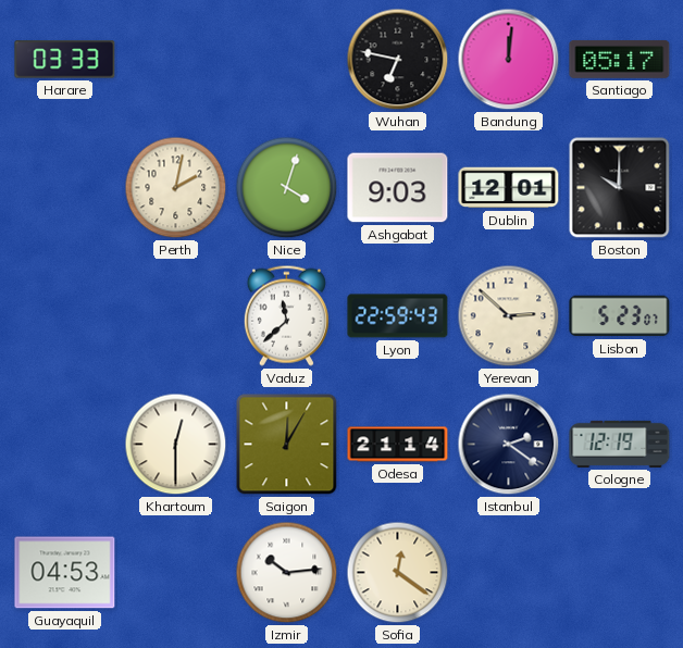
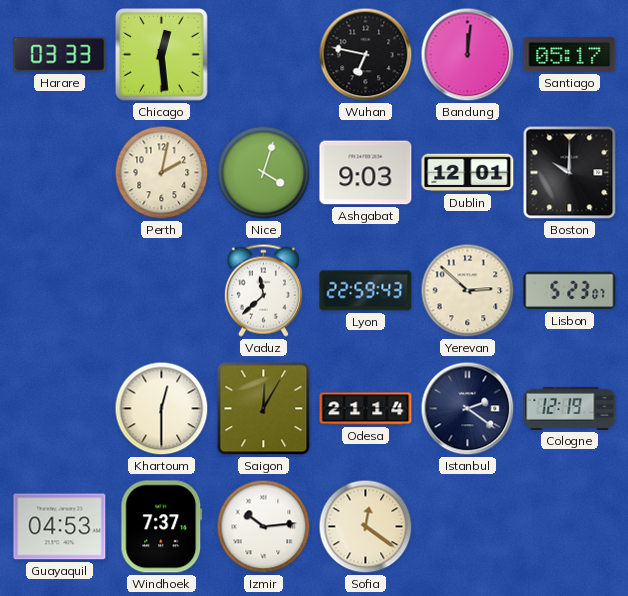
Chicago: none -> 12:29 (162, 55)
Windhoek: none -> 7:37 (162, 527)
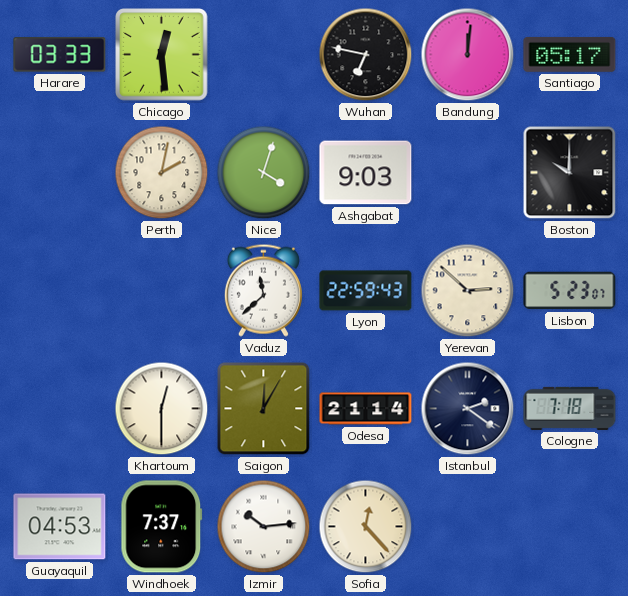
Dublin: 12:01 -> none (468, 173)
Cologne: 12:19 -> 7:18 (570, 408)
Sofia: 12:21 -> 12:23 (366, 527)
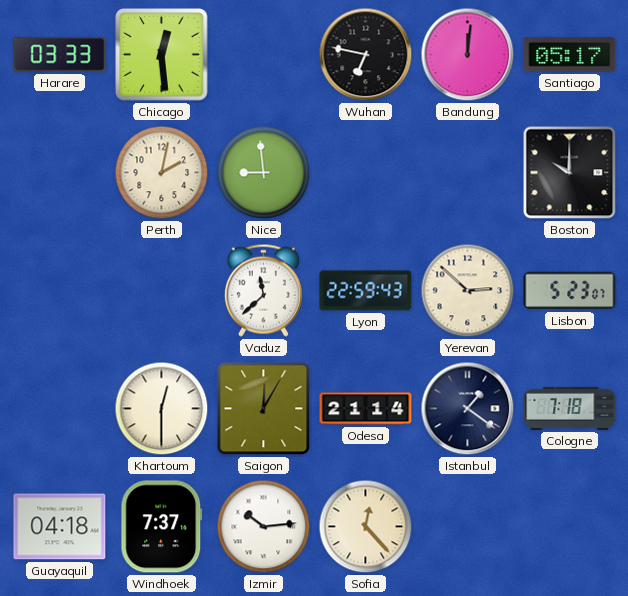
Nice: 4:03 -> 8:59 (264, 173)
Ashgabat: 9:03 -> none (366, 173)
Istanbul: 2:21 -> 1:21 (468, 409)
Guayaquil: 04:53 -> 04:18 (60, 527)
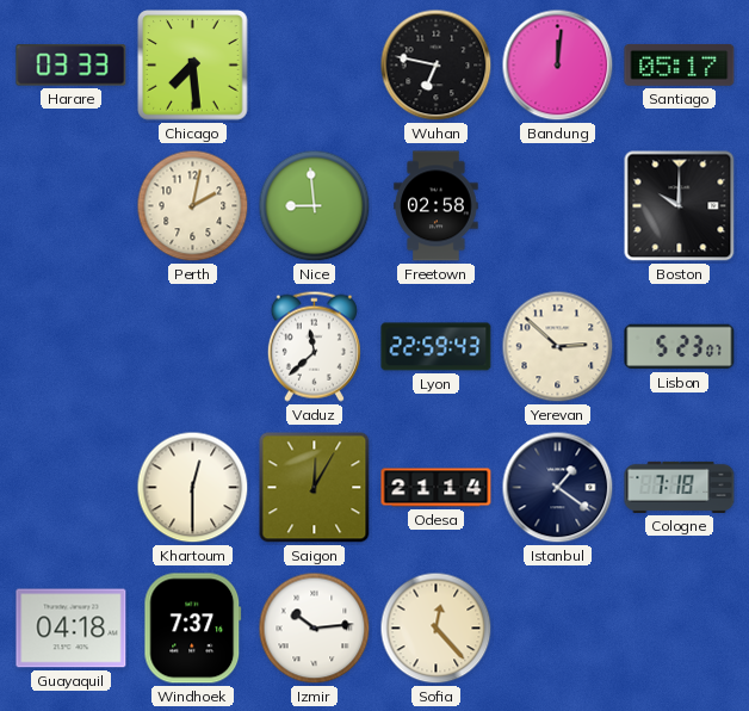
Chicago: 12:29 -> 7:29 (193, 66)
Freetown: none -> 02:58 (437, 206)
